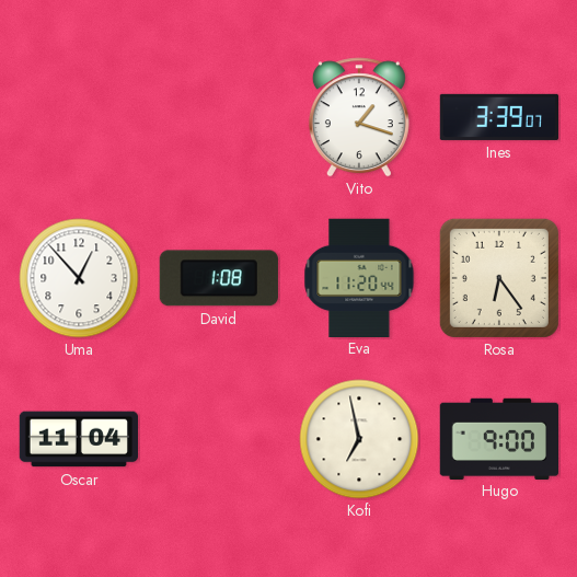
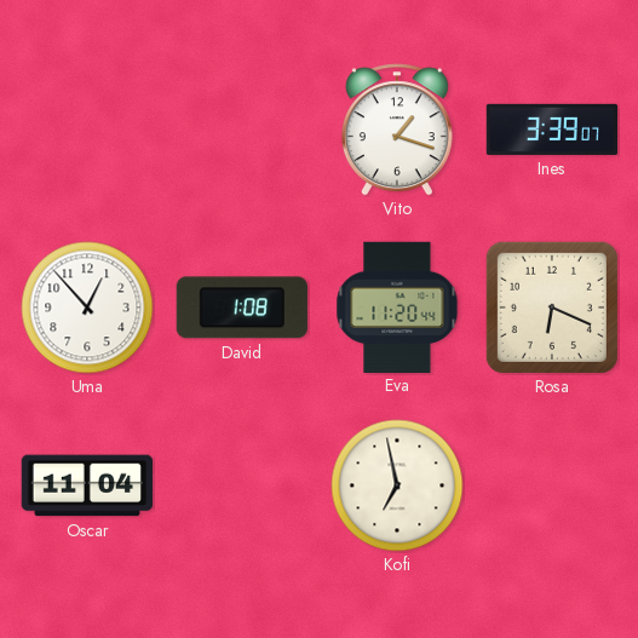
Rosa: 6:24 -> 6:19 (552, 307)
Hugo: 9:00 -> none (498, 438)
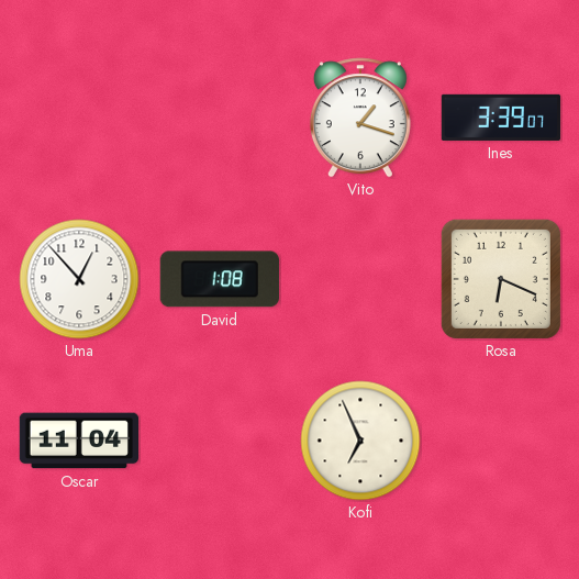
Eva: 11:20 -> none (397, 306)
Kofi: 6:58 -> 6:56 (360, 441)
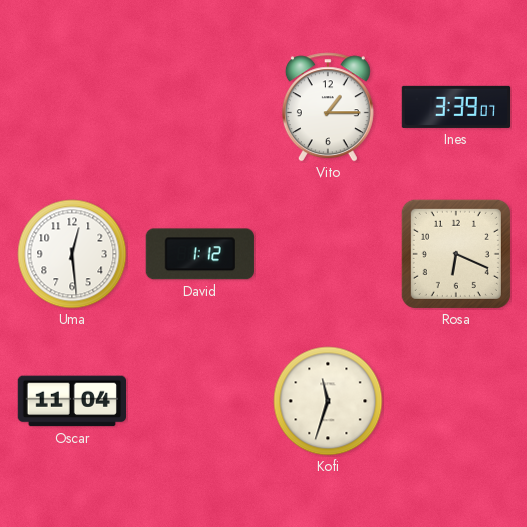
Vito: 1:18 -> 1:15 (328, 107)
Uma: 12:53 -> 12:29 (72, 254)
David: 1:08 -> 1:12 (200, 254)
Kofi: 6:56 -> 11:33 (328, 401)
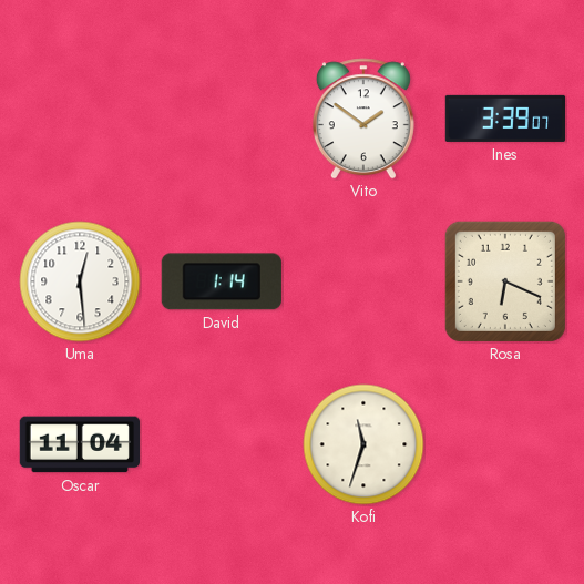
Vito: 1:15 -> 1:51 (363, 119)
David: 1:12 -> 1:14 (222, 281)
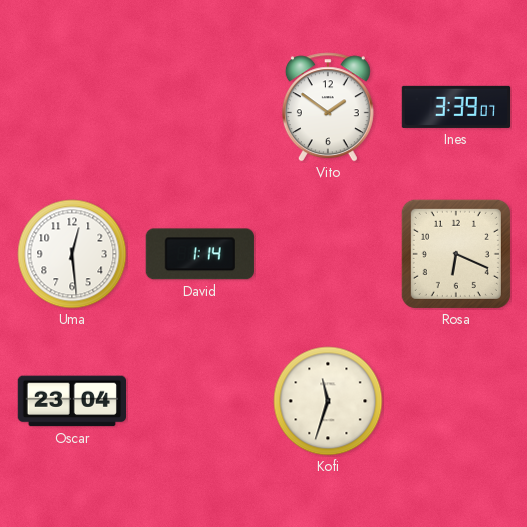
Oscar: 11:04 -> 23:04 (71, 401)
